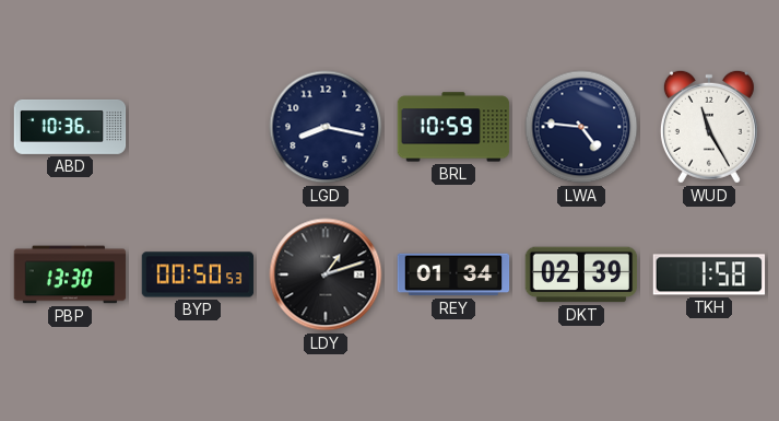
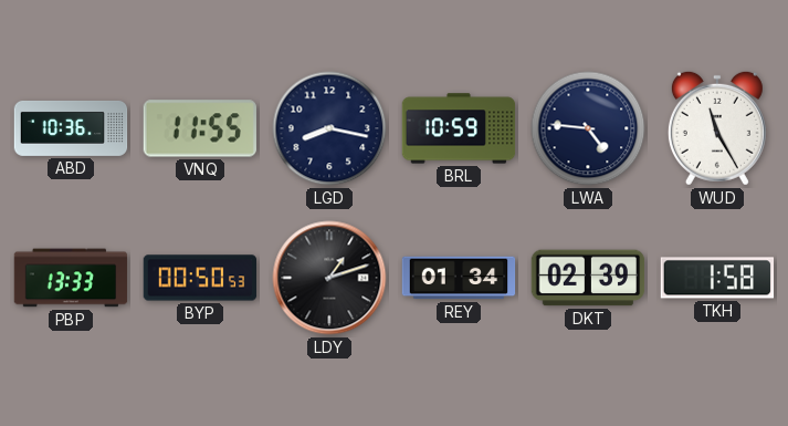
VNQ: none -> 11:55 (200, 128)
PBP: 13:30 -> 13:33 (71, 278)
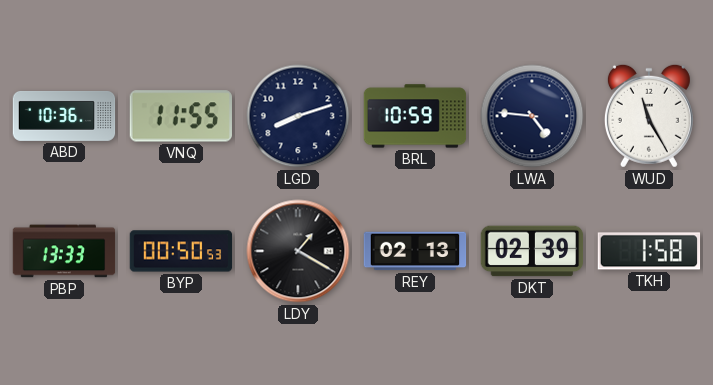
LGD: 8:17 -> 8:12 (298, 116)
LDY: 1:12 -> 1:20 (298, 251)
REY: 01:34 -> 02:13 (415, 251)
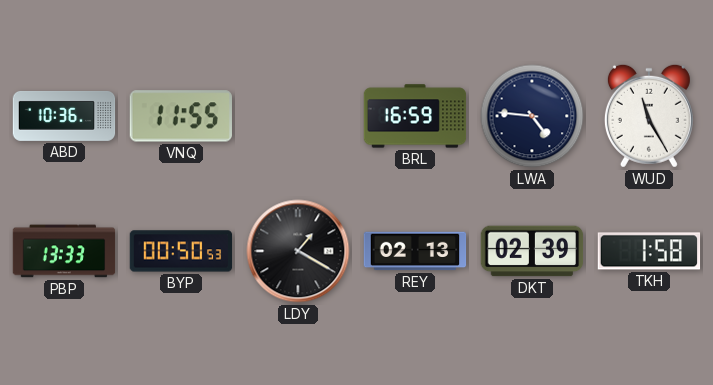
LGD: 8:12 -> none (298, 116)
BRL: 10:59 -> 16:59 (415, 116)
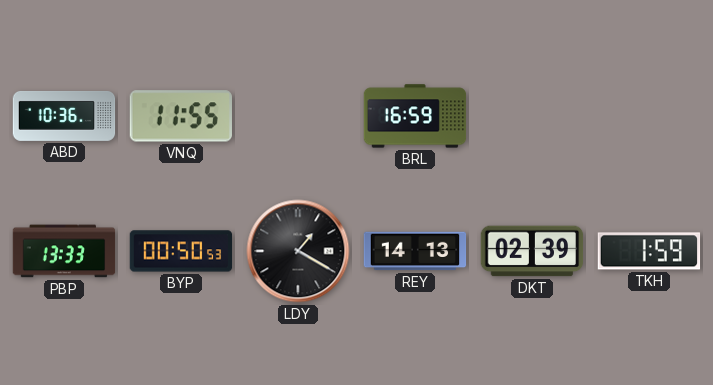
LWA: 4:46 -> none (532, 116)
WUD: 11:25 -> none (649, 116)
REY: 02:13 -> 14:13 (415, 251)
TKH: 1:58 -> 1:59 (649, 251)
